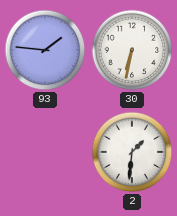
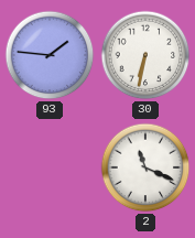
2: 1:31 -> 11:19 (145, 167)
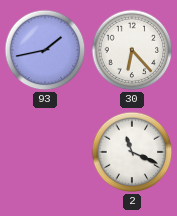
93: 1:46 -> 1:43 (45, 50)
30: 6:32 -> 6:23 (132, 50)
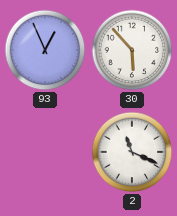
93: 1:43 -> 12:56 (45, 50)
30: 6:23 -> 5:53 (132, 50)
